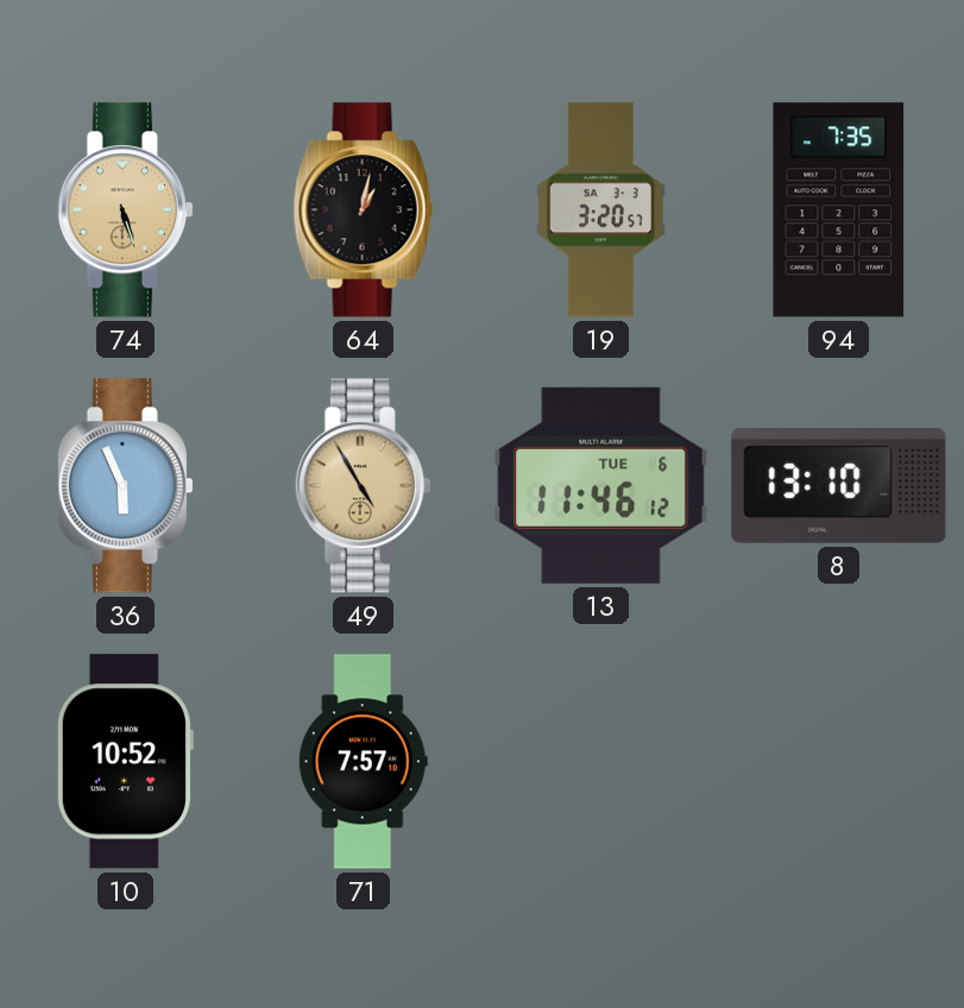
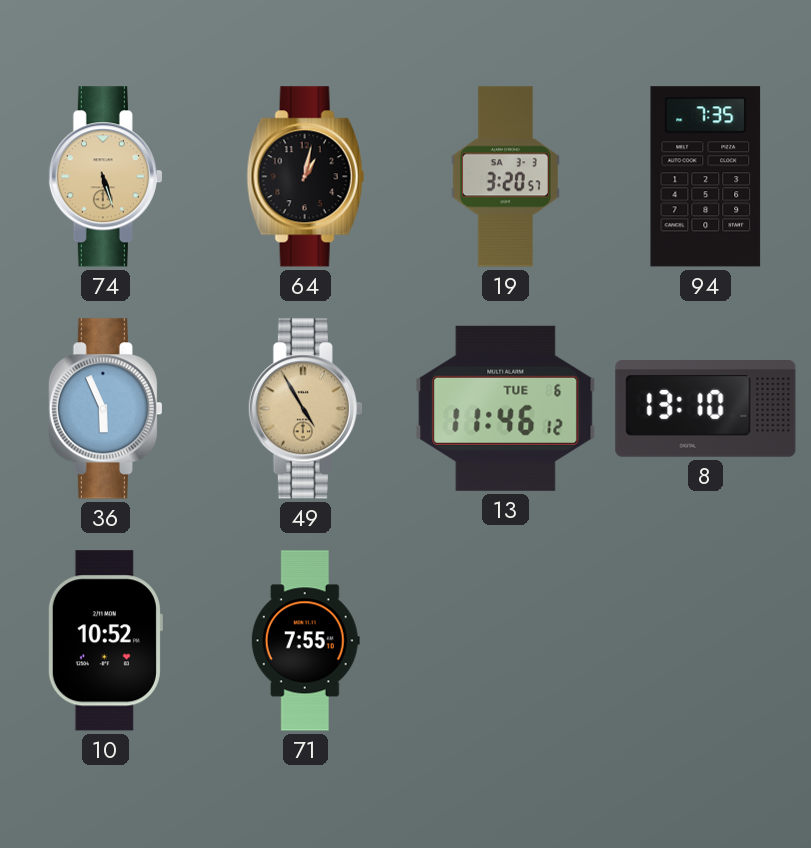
71: 7:57 -> 7:55 (305, 641)
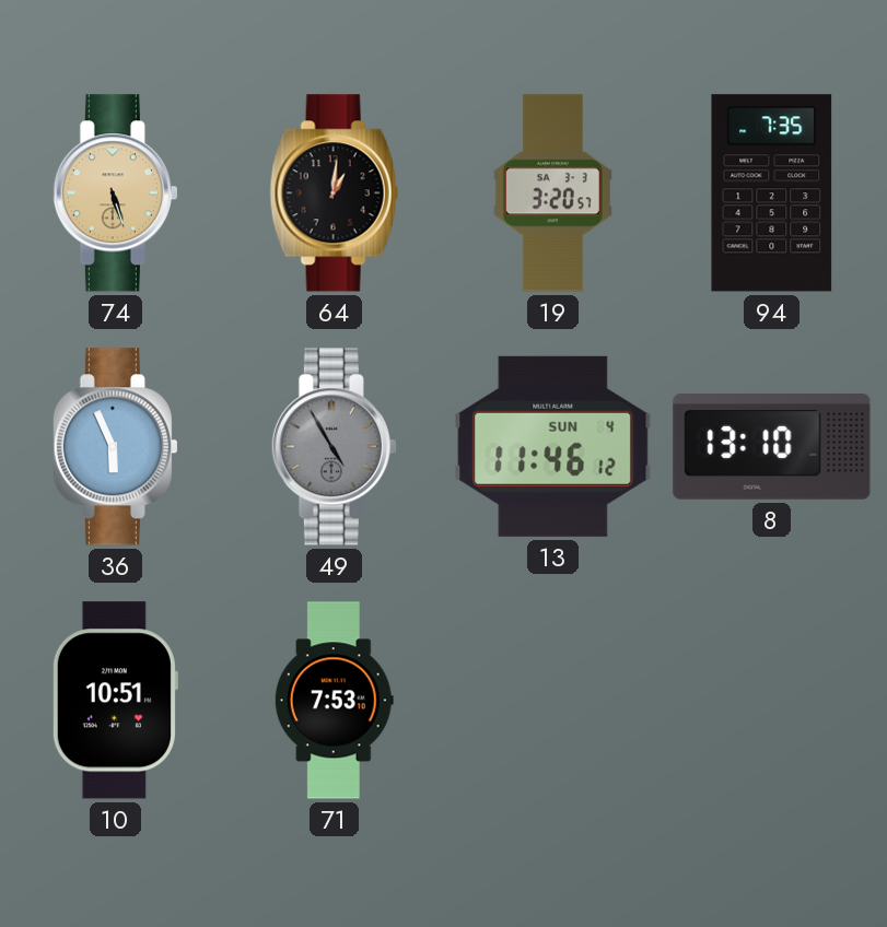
64: 1:02 -> 1:01 (335, 193)
49 dial: champagne -> grey (334, 447)
13 date: TUE 6 -> SUN 4 (553, 446)
10: 10:52 -> 10:51 (115, 701)
71: 7:55 -> 7:53 (334, 701)
